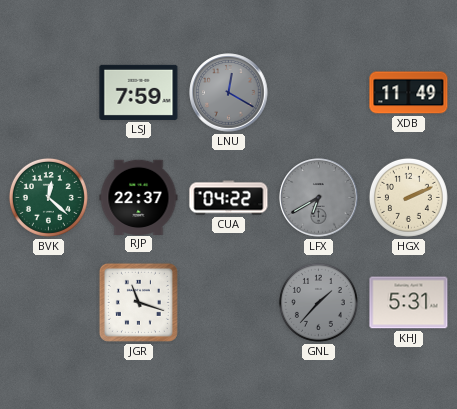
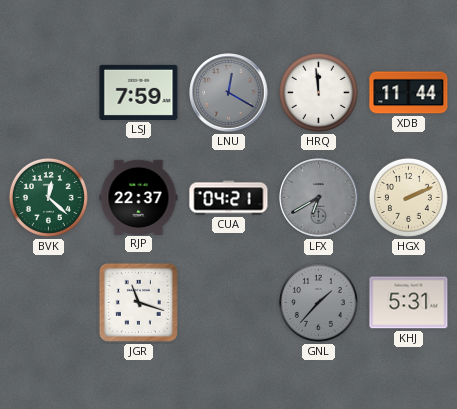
HRQ: none -> 11:59 (318, 92)
XDB: 11:49 -> 11:44 (409, 93)
CUA: 04:22 -> 04:21 (229, 198)
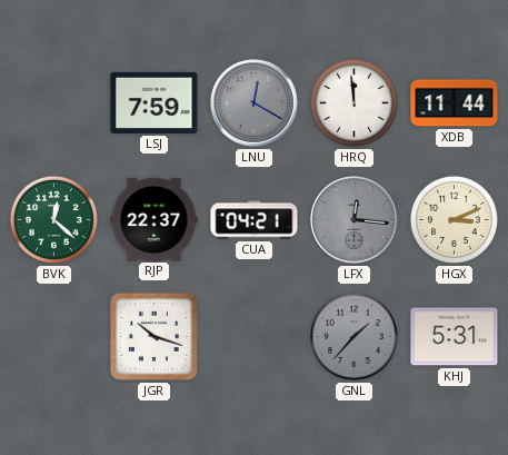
LFX: 6:40 -> 12:16 (355, 220)
HGX: 2:11 -> 3:11 (454, 219)
JGR: 11:18 -> 10:18 (153, 336)
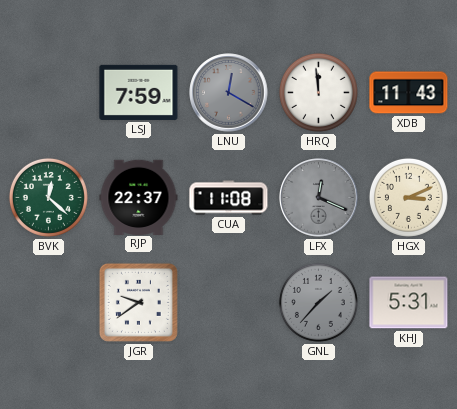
XDB: 11:44 -> 11:43 (409, 93)
CUA: 04:21 -> 11:08 (229, 198)
LFX: 12:16 -> 12:19 (319, 198)
JGR: 10:18 -> 9:39 (138, 302)
